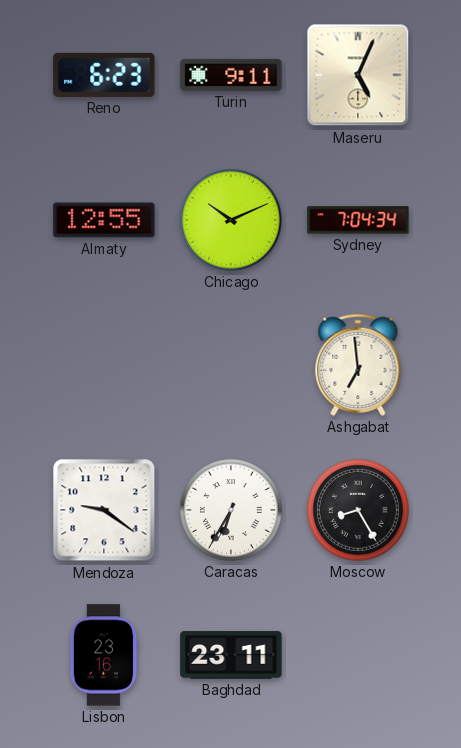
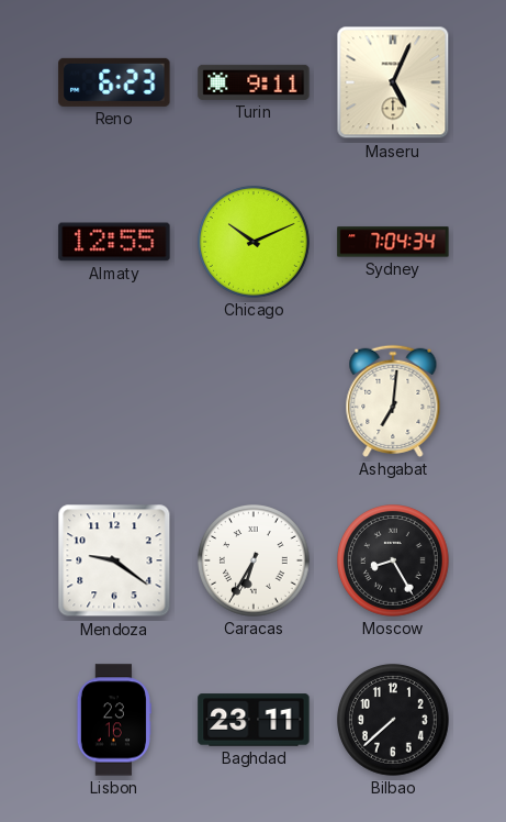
Ashgabat: 6:59 -> 7:01 (393, 401)
Bilbao: none -> 7:38 (394, 721)
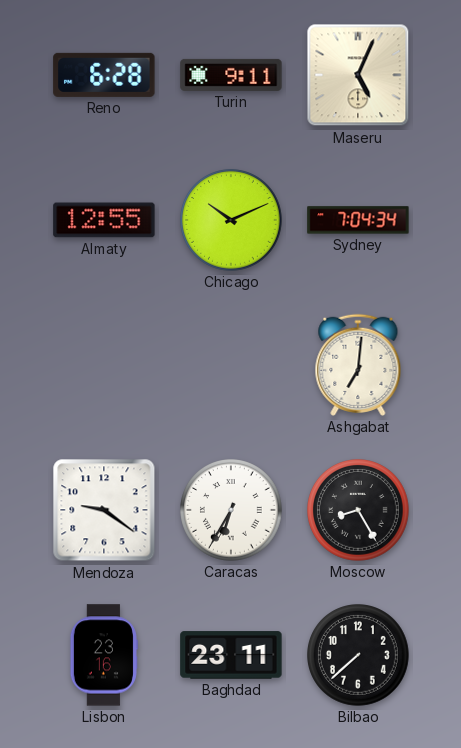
Reno: 6:23 -> 6:28 (104, 75)
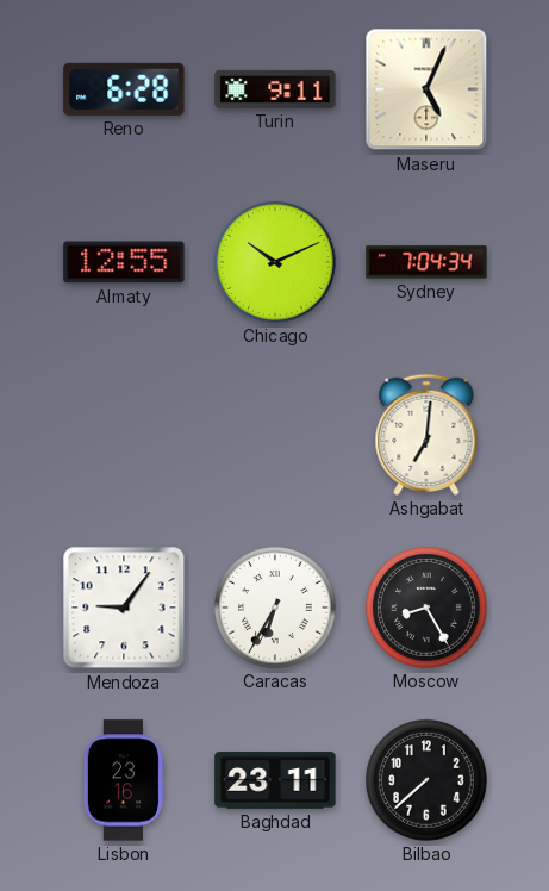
Mendoza: 9:21 -> 9:06 (124, 607)
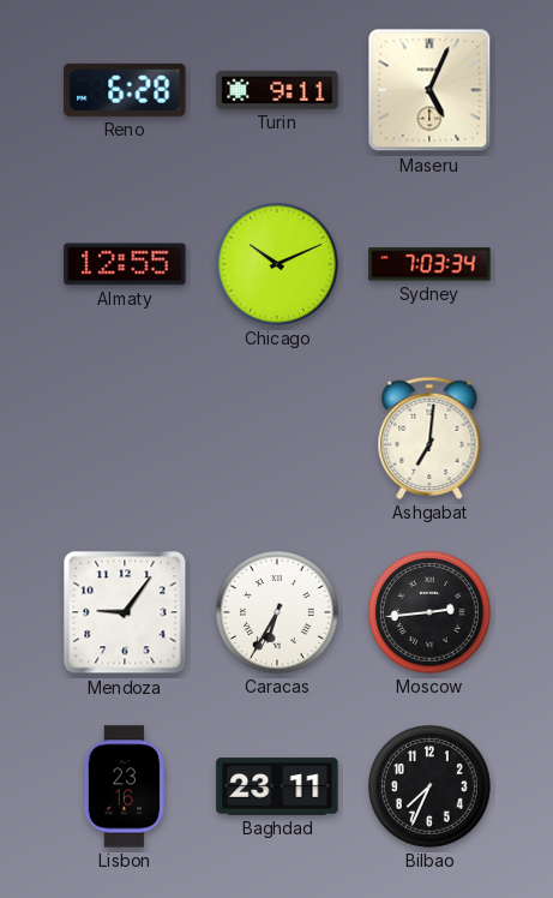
Sydney: 7:04 -> 7:03 (429, 264)
Moscow: 8:25 -> 2:44 (431, 613)
Bilbao: 7:38 -> 7:34 (431, 788)
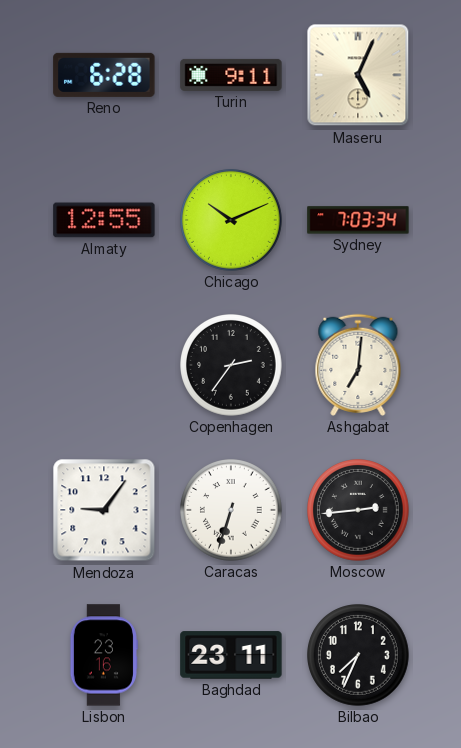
Copenhagen: none -> 2:36 (232, 366)
Caracas: 6:35 -> 6:33 (232, 511)
